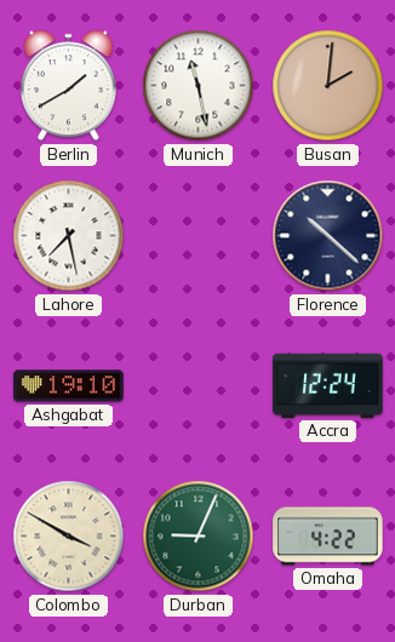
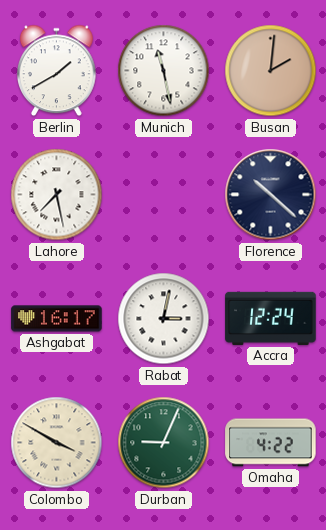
Ashgabat: 19:10 -> 16:17 (57, 319)
Rabat: none -> 3:02 (164, 319)
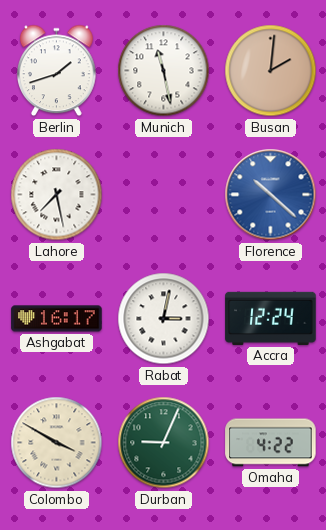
Berlin: 1:40 -> 1:42 (57, 71)
Florence dial: navy -> blue (271, 195)
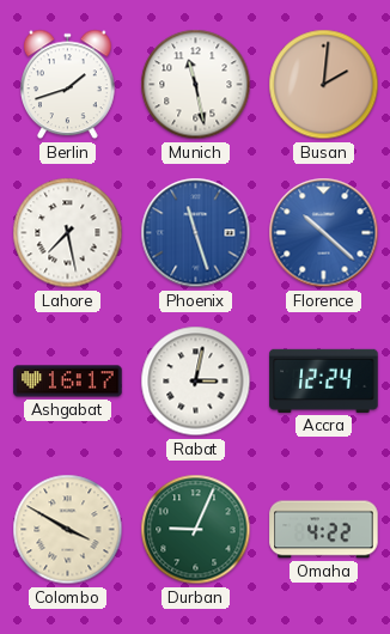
Phoenix: none -> 11:27 (196, 233)
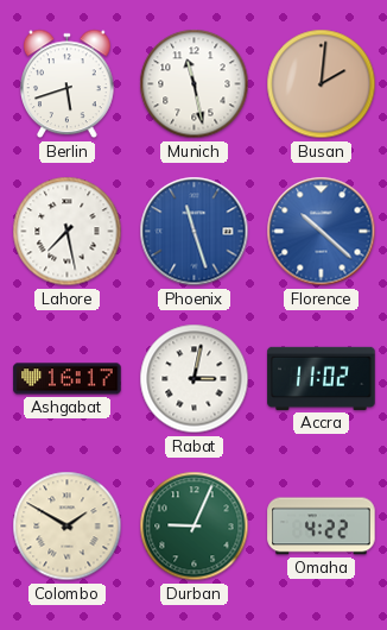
Berlin: 1:42 -> 5:42 (68, 84)
Accra: 12:24 -> 11:02 (322, 378)
Colombo: 3:50 -> 1:50 (68, 527)
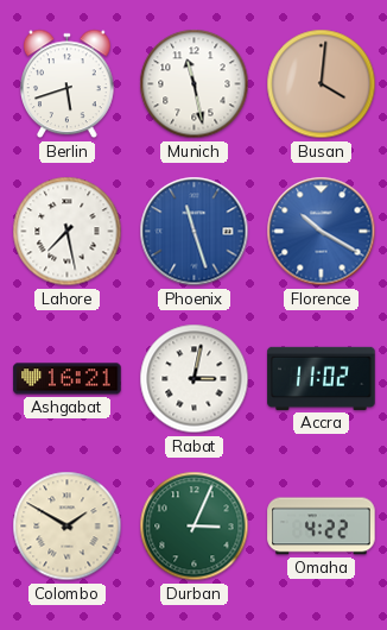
Busan: 2:01 -> 4:01 (322, 84)
Florence: 10:22 -> 10:20 (322, 232)
Ashgabat: 16:17 -> 16:21 (68, 379)
Durban: 9:04 -> 3:04 (195, 527)
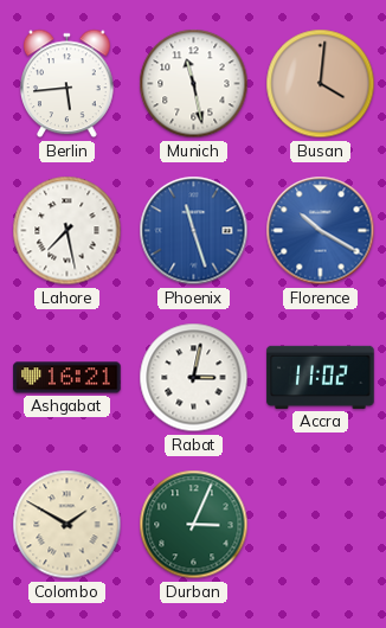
Berlin: 5:42 -> 5:44 (67, 84)
Omaha: 4:22 -> none (322, 527)
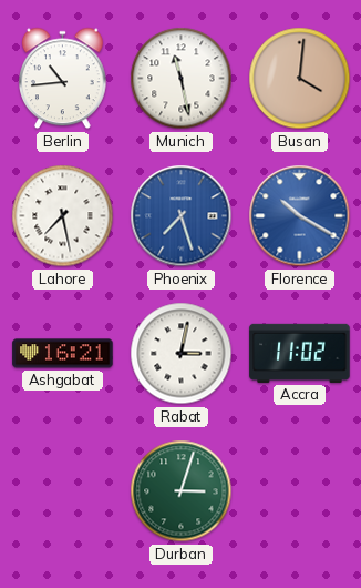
Berlin: 5:44 -> 10:44 (63, 79)
Phoenix: 11:27 -> 7:27 (182, 216)
Colombo: 1:50 -> none (67, 525)
Durban: 3:04 -> 3:03 (182, 491)
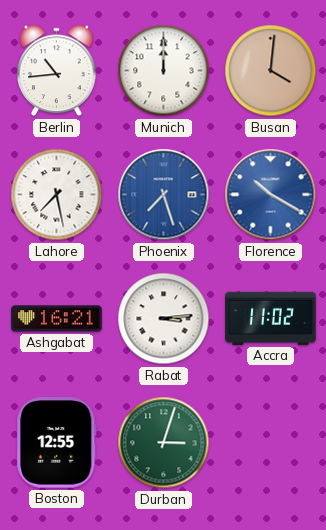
Munich: 11:28 -> 12:00 (164, 71)
Rabat: 3:02 -> 3:14 (164, 319)
Boston: none -> 12:55 (57, 443)
